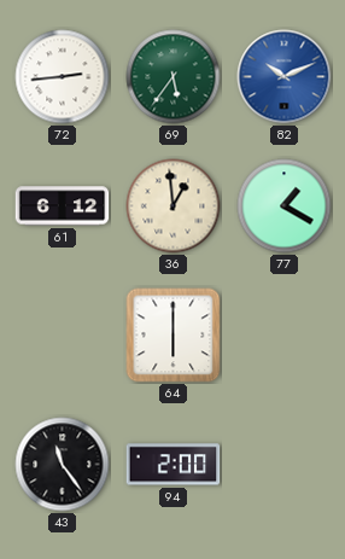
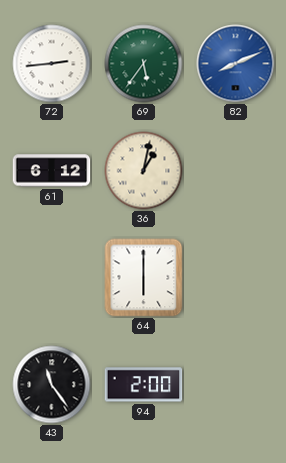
82: 10:11 -> 8:11 (236, 64)
36: 12:59 -> 1:02 (144, 171)
77: 1:20 -> none (285, 206)
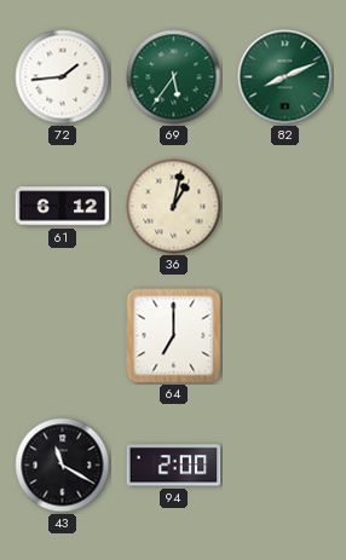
72: 2:44 -> 1:44 (63, 77)
82 dial: blue -> green (286, 77)
64: 6:00 -> 7:00 (174, 336)
43: 11:24 -> 11:20 (63, 466)
